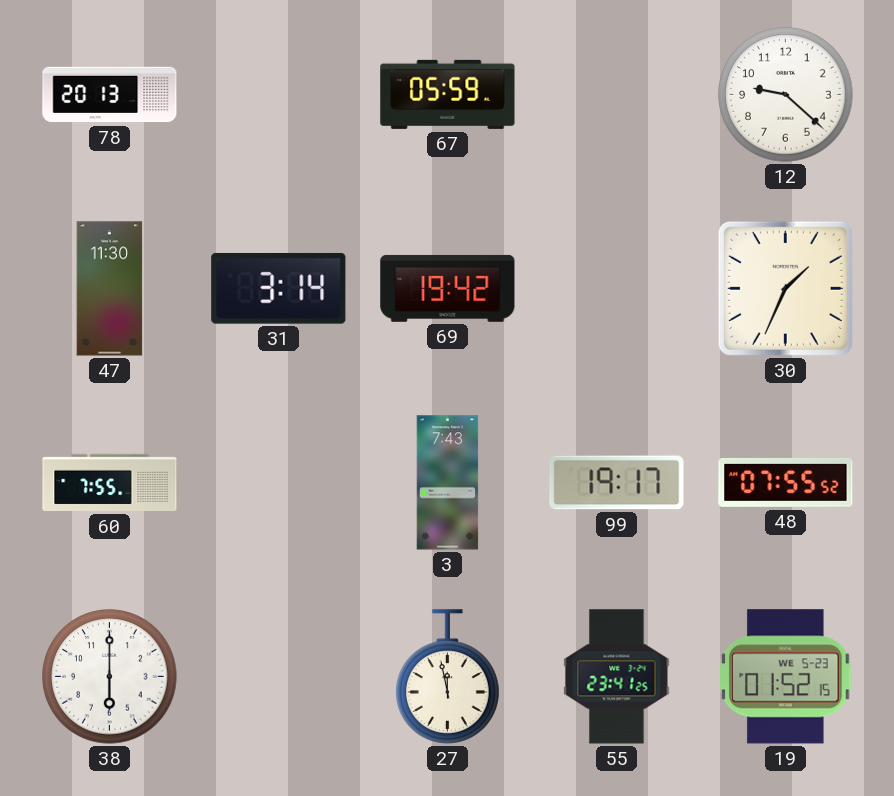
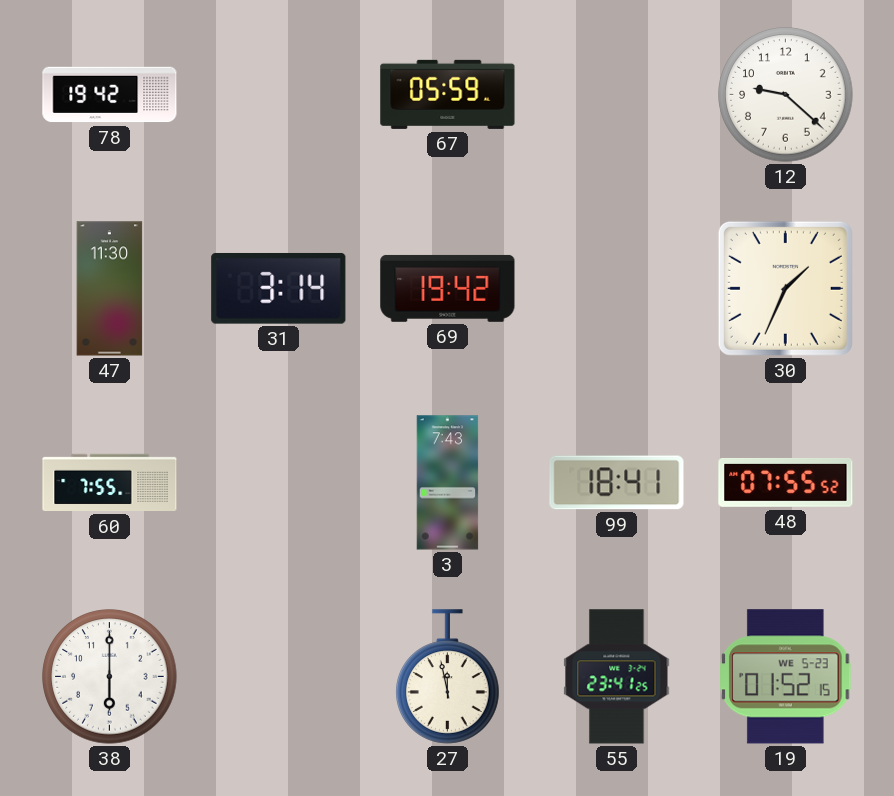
78: 20:13 -> 19:42 (110, 95)
99: 19:17 -> 18:41 (617, 483)
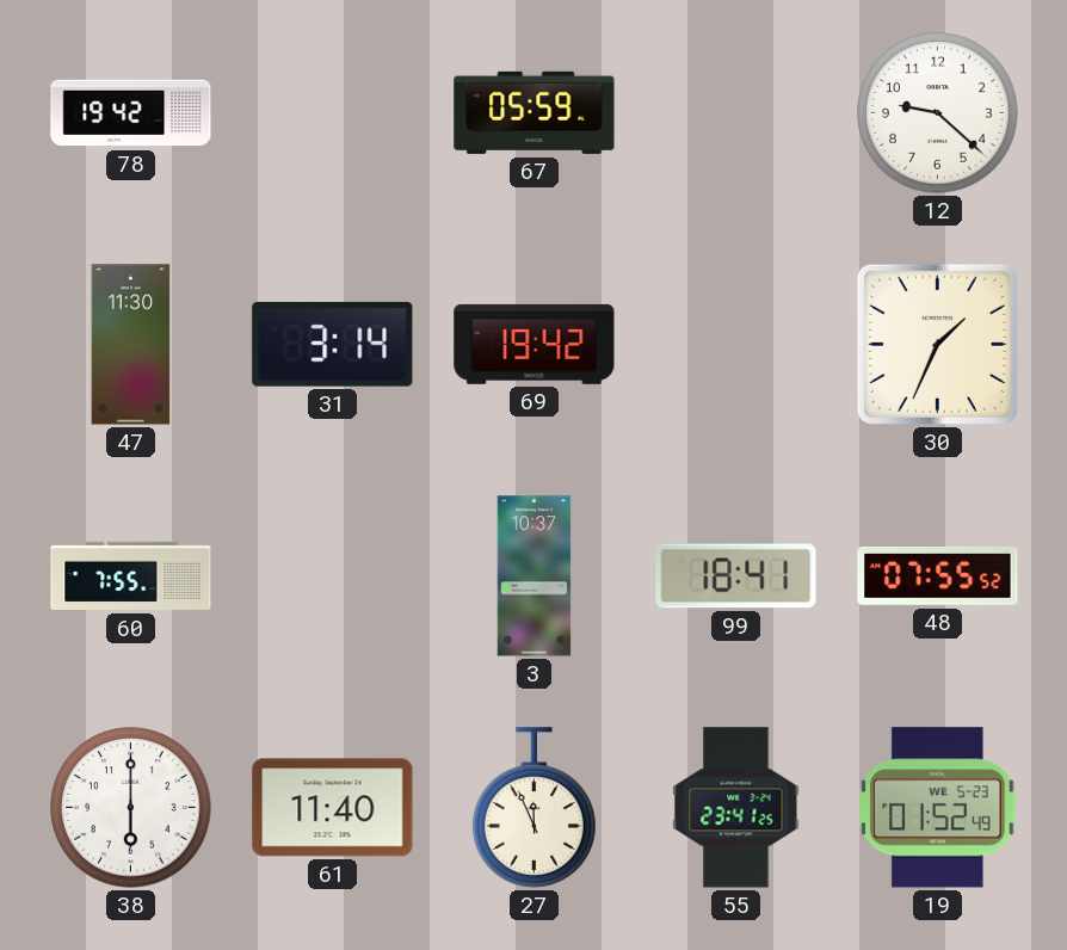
3: 7:43 -> 10:37 (535, 576)
61: none -> 11:40 (333, 808)
27: 11:58 -> 11:56 (535, 808)
19: 01:52:15 -> 01:52:49 (938, 808)
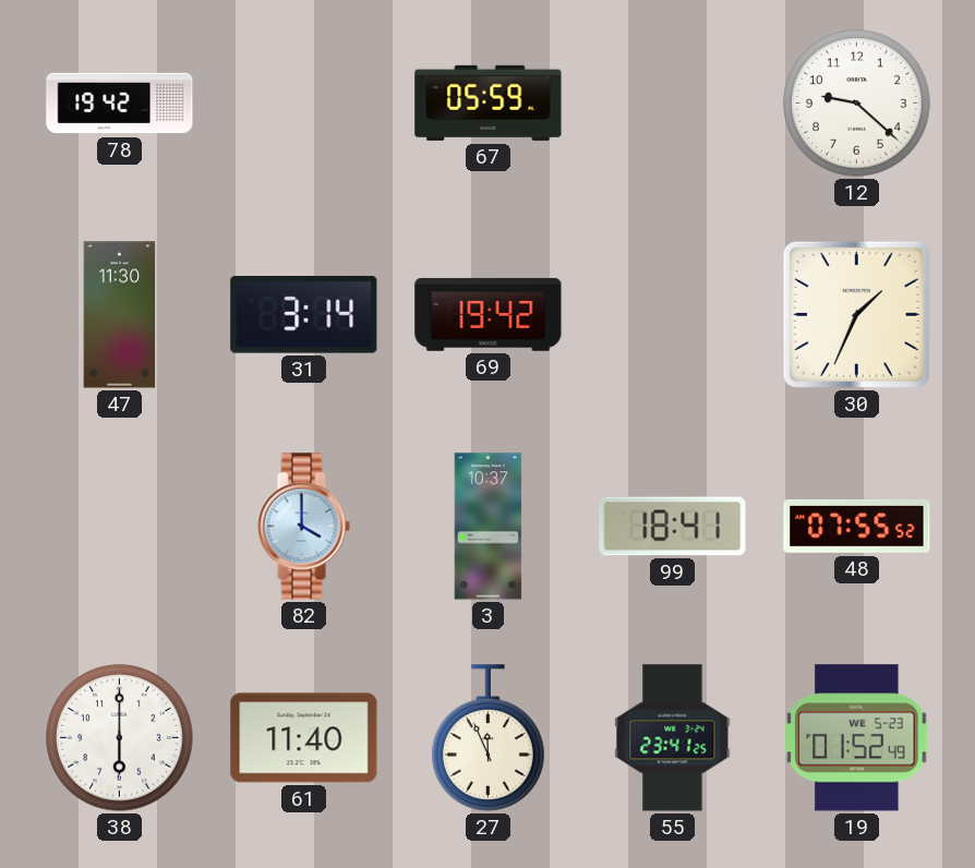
60: 7:55 -> none (131, 576)
82: none -> 4:00 (303, 527)
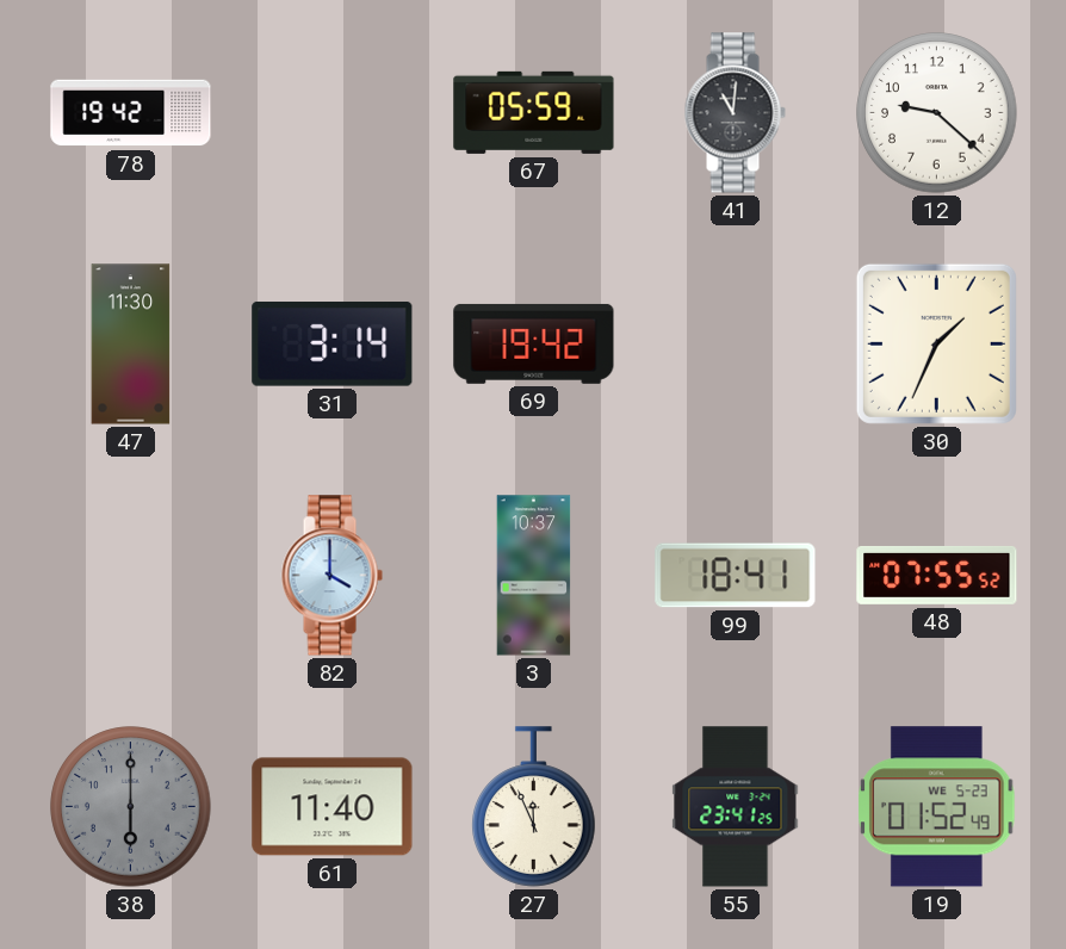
41: none -> 11:01 (735, 113)
38 dial: white -> grey (131, 807)
